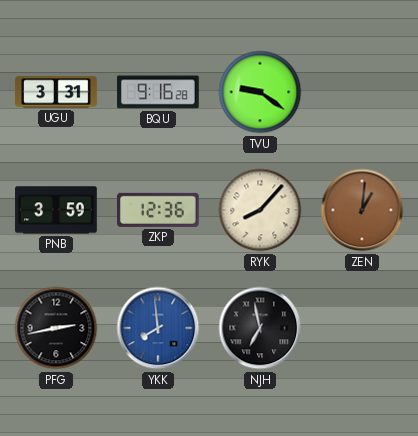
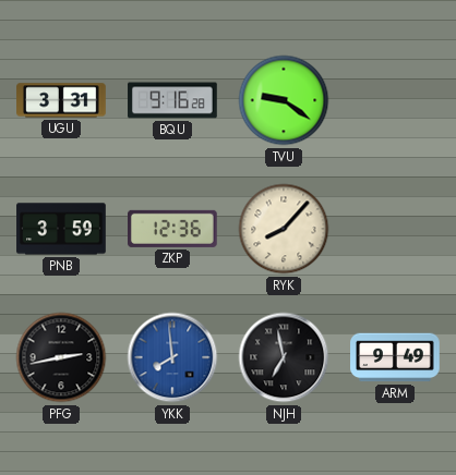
ZEN: 1:01 -> none (362, 210)
ARM: none -> 9:49 (395, 357)
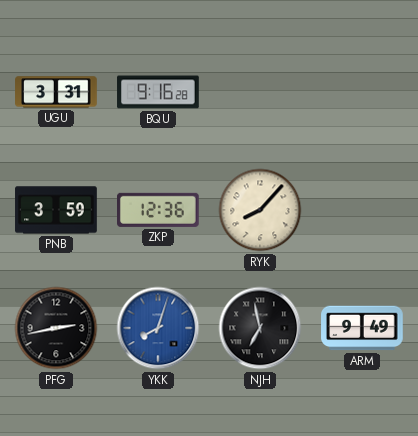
TVU: 9:21 -> none (284, 100)
YKK: 7:59 -> 8:03 (158, 328)
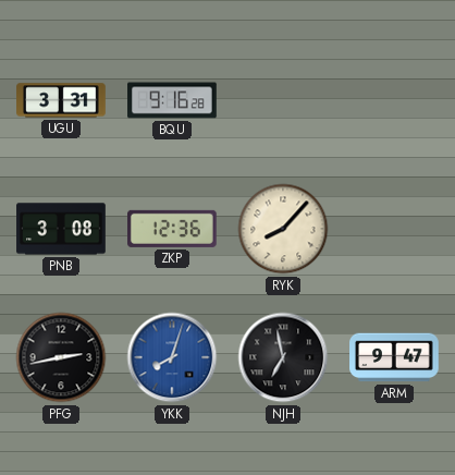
PNB: 3:59 -> 3:08 (61, 229)
ARM: 9:49 -> 9:47 (394, 357)
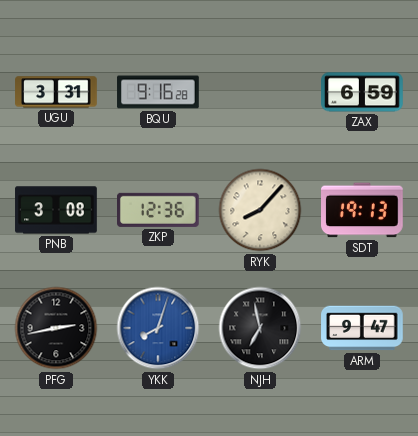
ZAX: none -> 6:59 (362, 92)
SDT: none -> 19:13 (363, 210)
